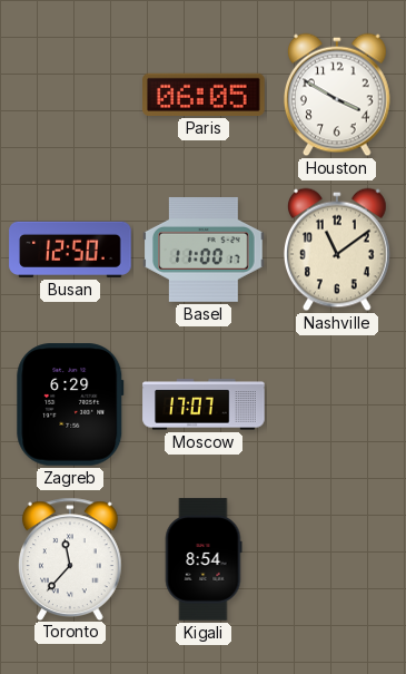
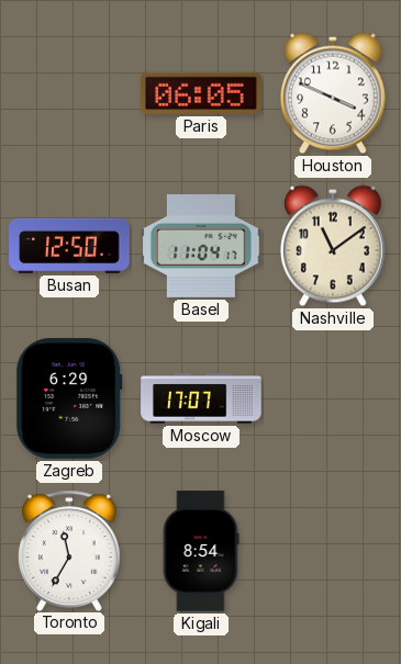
Houston: 3:50 -> 3:49 (334, 93)
Basel: 11:00 -> 11:04 (201, 246)
Toronto: 11:37 -> 11:35 (69, 550)
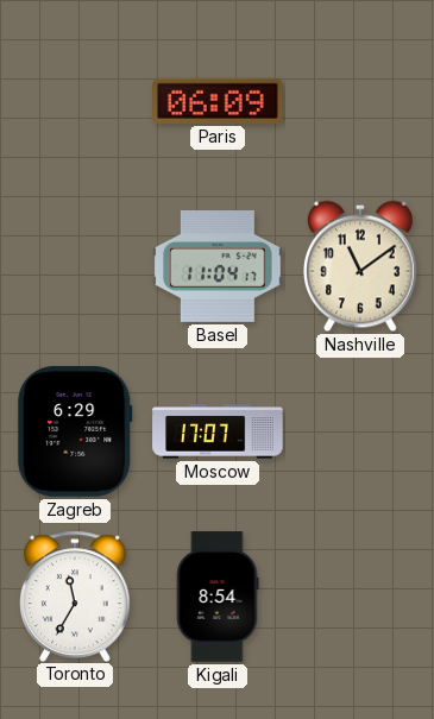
Paris: 06:05 -> 06:09 (218, 101)
Houston: 3:49 -> none (334, 93)
Busan: 12:50 -> none (69, 246)
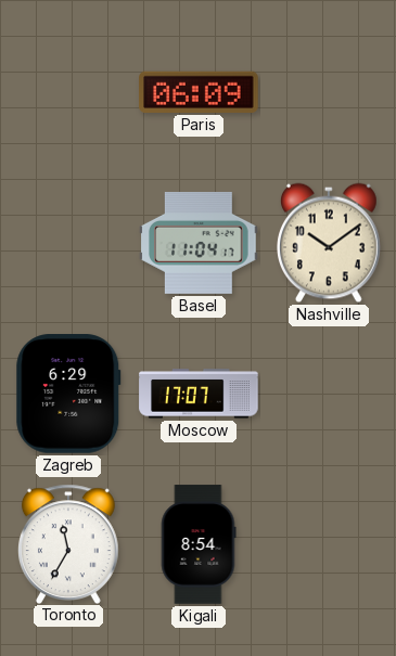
Nashville: 11:09 -> 10:09 (330, 243)
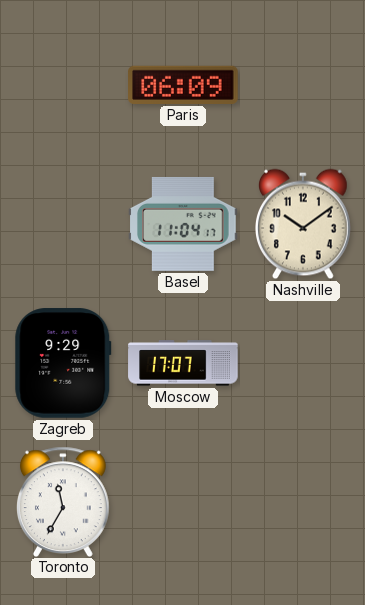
Zagreb: 6:29 -> 9:29 (63, 363)
Kigali: 8:54 -> none (199, 544)
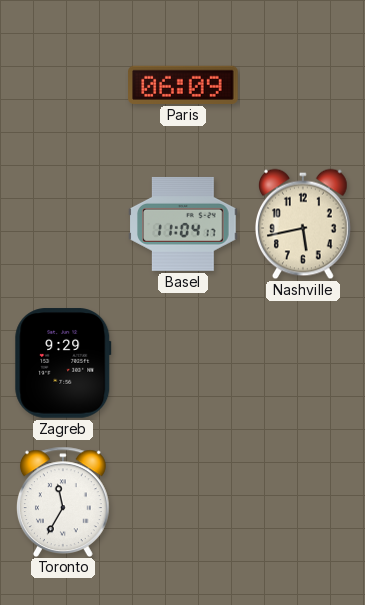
Nashville: 10:09 -> 5:43 (304, 224)
Moscow: 17:07 -> none (183, 363)
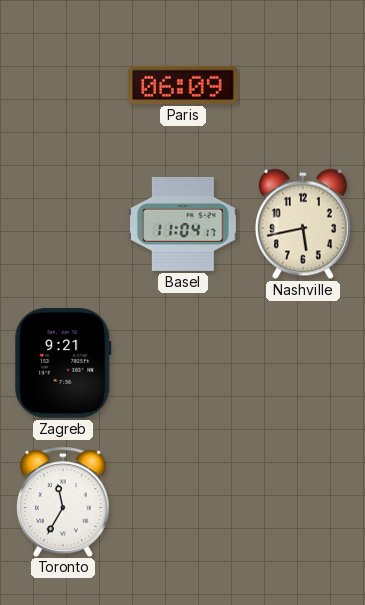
Zagreb: 9:29 -> 9:21 (63, 363)
